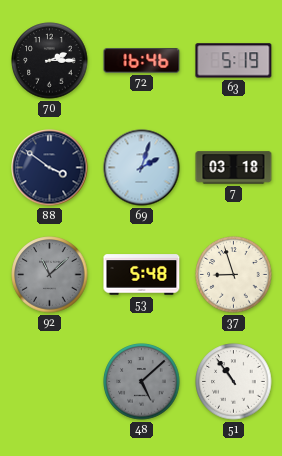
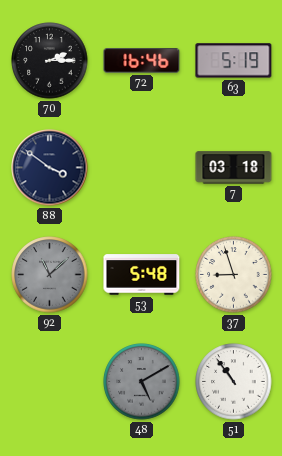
69: 2:03 -> none (142, 168)
48: 5:08 -> 5:10 (142, 382)
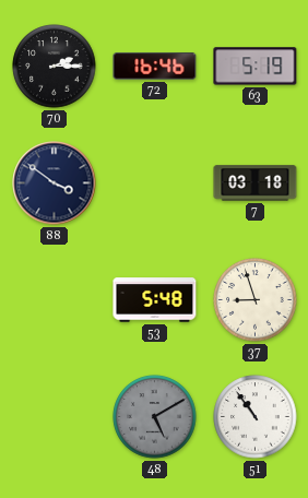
92: 11:08 -> none (50, 275)
